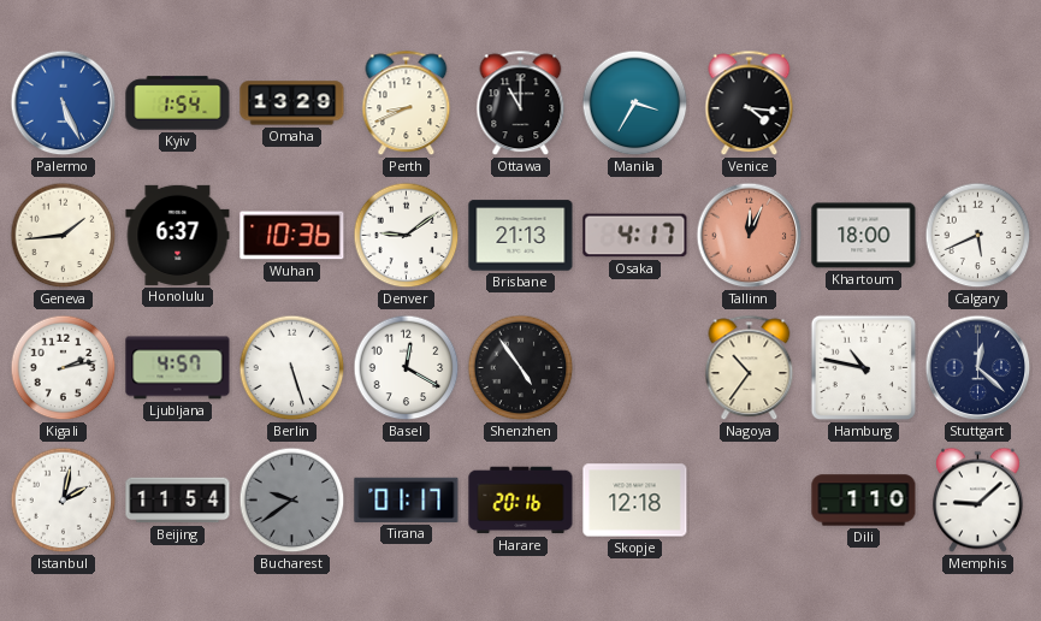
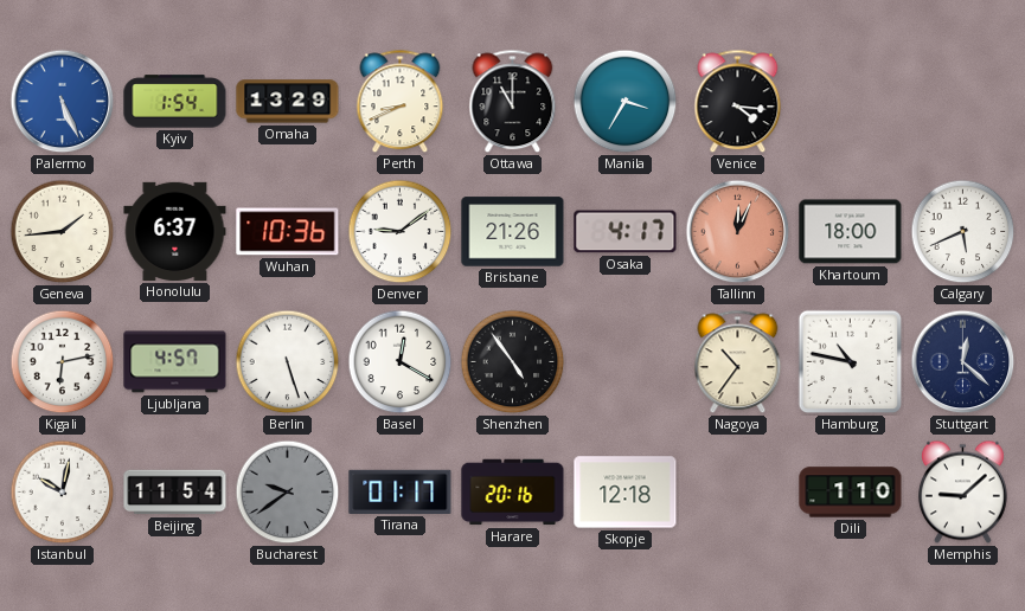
Brisbane: 21:13 -> 21:26 (513, 232)
Kigali: 2:13 -> 6:13 (63, 362)
Istanbul: 2:02 -> 10:02 (63, 493)
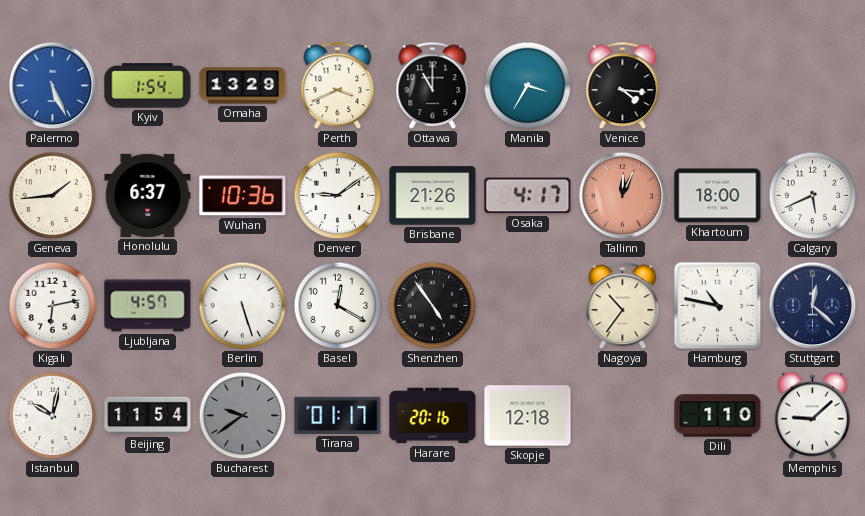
Perth: 8:41 -> 3:41 (338, 86)
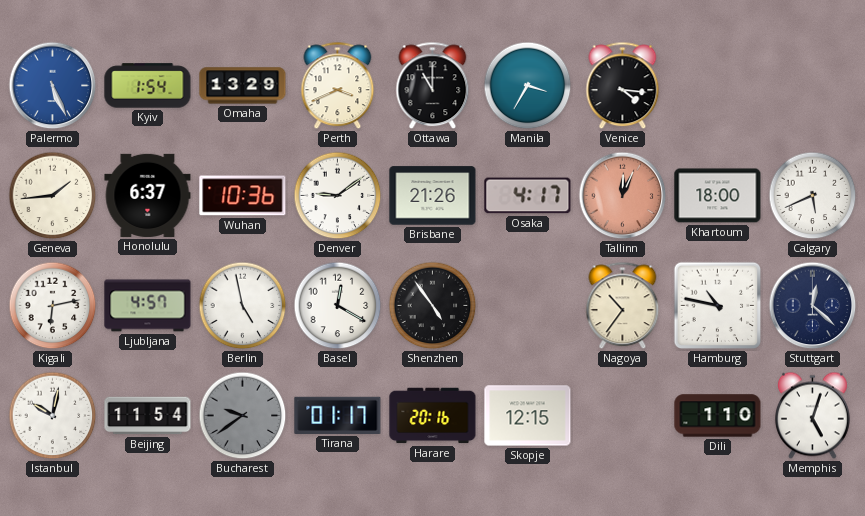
Berlin: 5:27 -> 4:58 (243, 306)
Skopje: 12:18 -> 12:15 (528, 416)
Memphis: 9:08 -> 5:03 (812, 416)
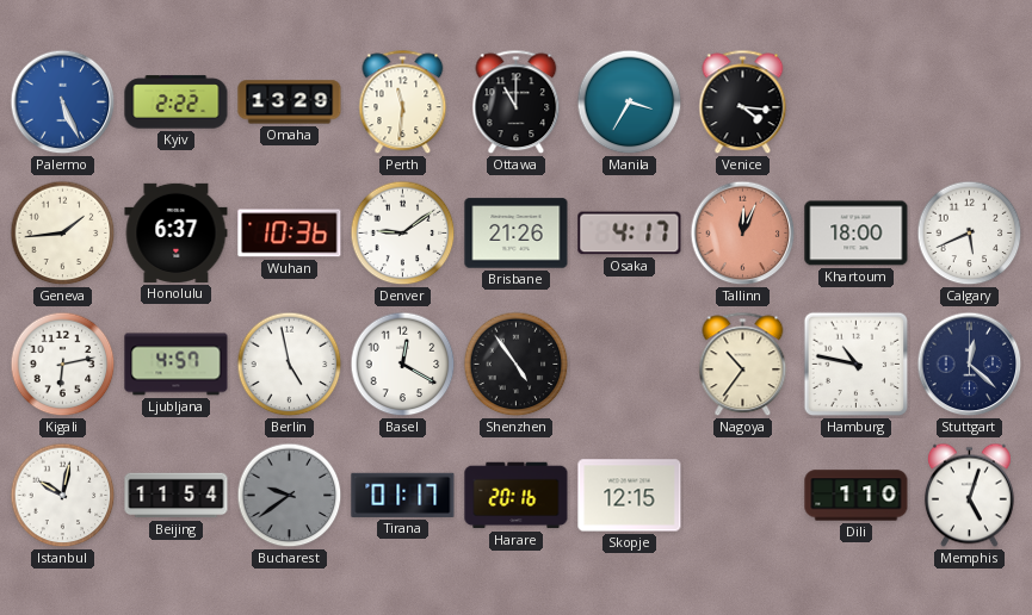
Kyiv: 1:54 -> 2:22 (177, 102)
Perth: 3:41 -> 11:31 (403, 102)
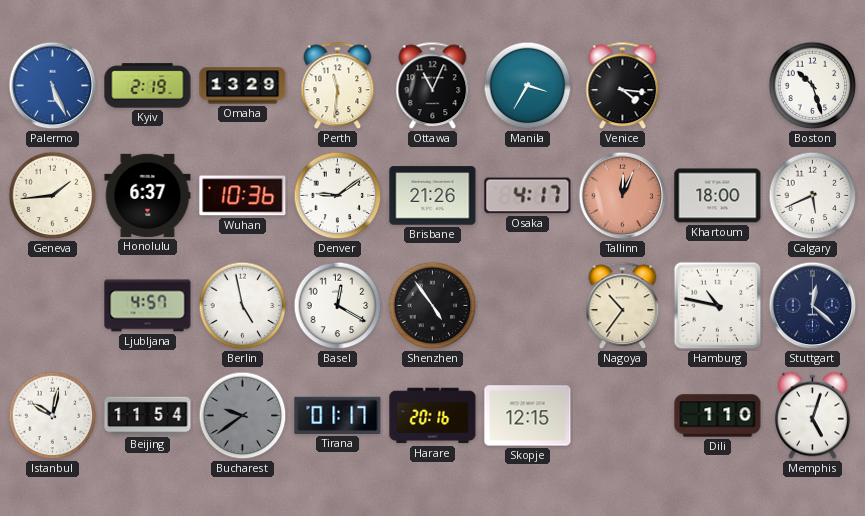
Kyiv: 2:22 -> 2:19 (148, 86)
Ottawa: 11:00 -> 11:04 (433, 86)
Boston: none -> 10:27 (813, 86)
Kigali: 6:13 -> none (63, 365)
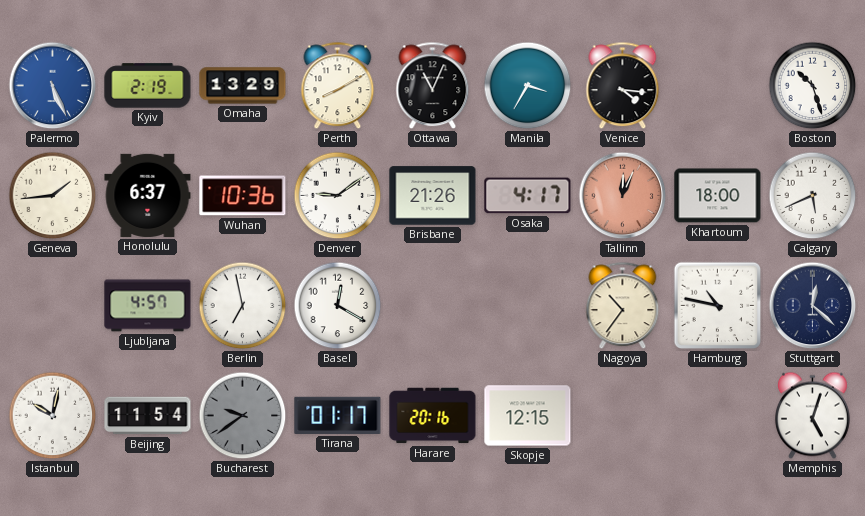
Perth: 11:31 -> 8:10 (338, 86)
Berlin: 4:58 -> 6:58 (243, 306)
Shenzhen: 4:54 -> none (433, 306)
Dili: 1:10 -> none (718, 416)
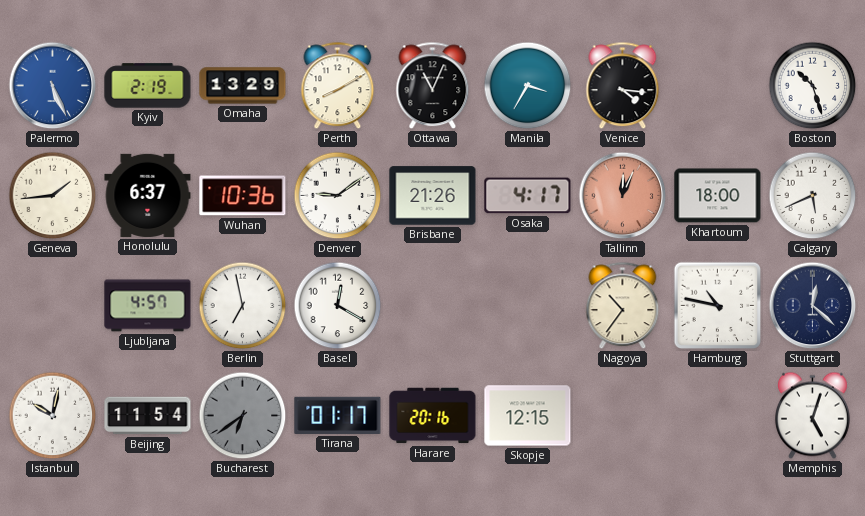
Bucharest: 9:39 -> 6:39 (243, 416)
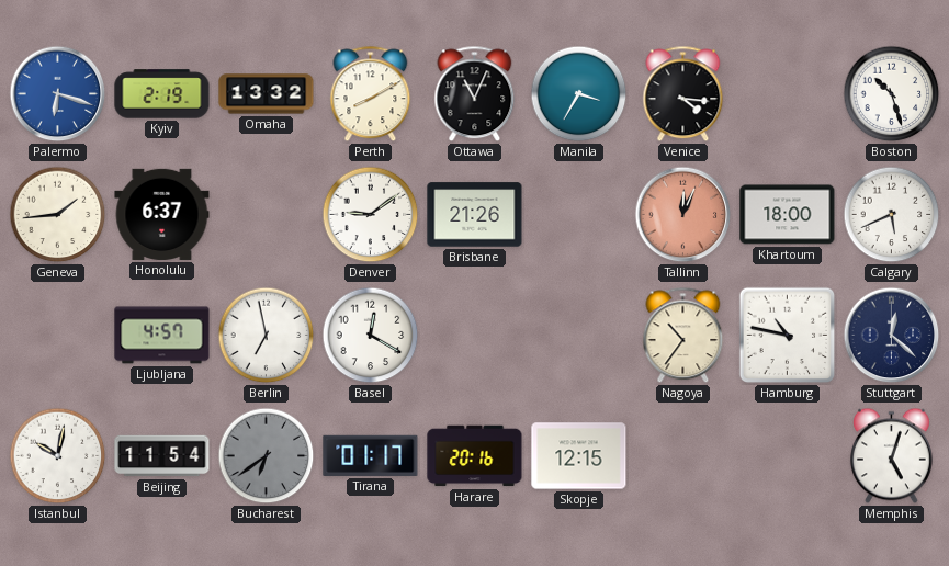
Palermo: 5:26 -> 6:18 (58, 94)
Omaha: 13:29 -> 13:32 (267, 94)
Wuhan: 10:36 -> none (243, 196)
Osaka: 4:17 -> none (528, 196)
